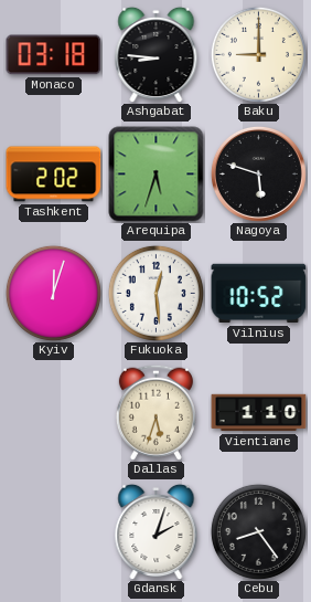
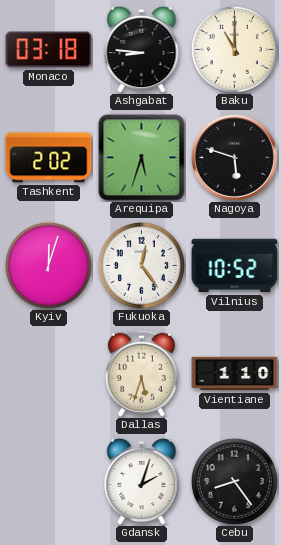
Baku: 9:00 -> 11:00 (234, 49)
Fukuoka: 12:29 -> 12:24 (141, 265)
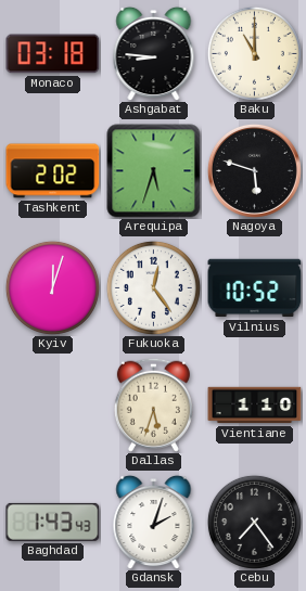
Baghdad: none -> 1:43 (53, 522)
Cebu: 8:24 -> 7:24 (254, 522)
